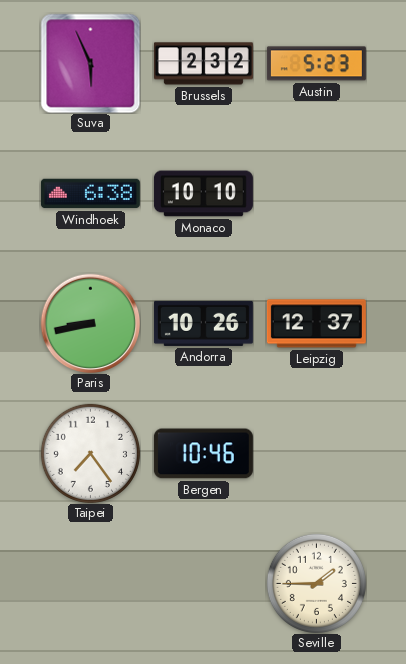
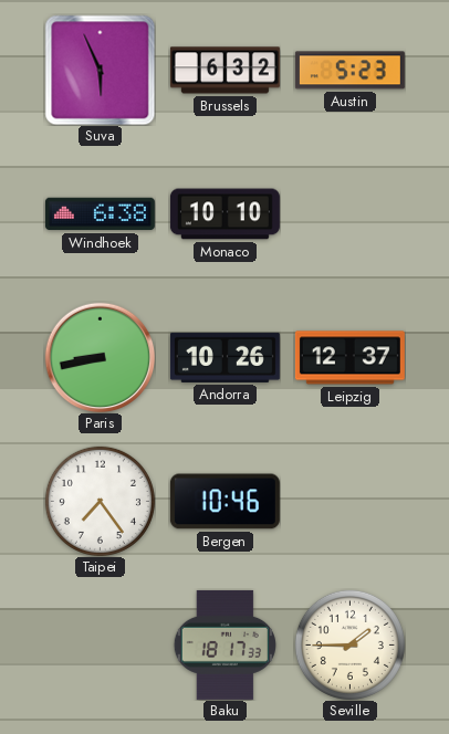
Brussels: 2:32 -> 6:32 (224, 71)
Baku: none -> 18:17 (224, 644)
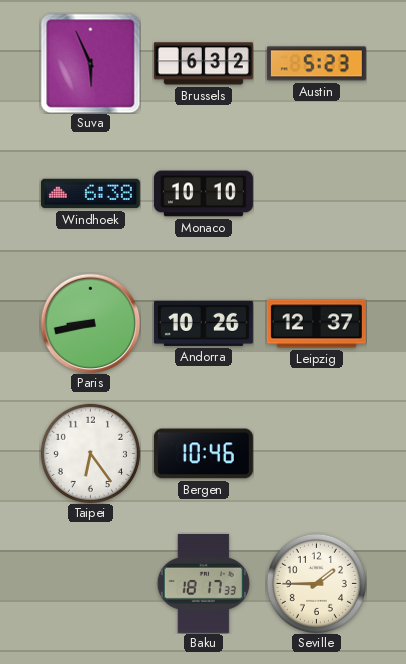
Taipei: 7:24 -> 6:24 (90, 453)
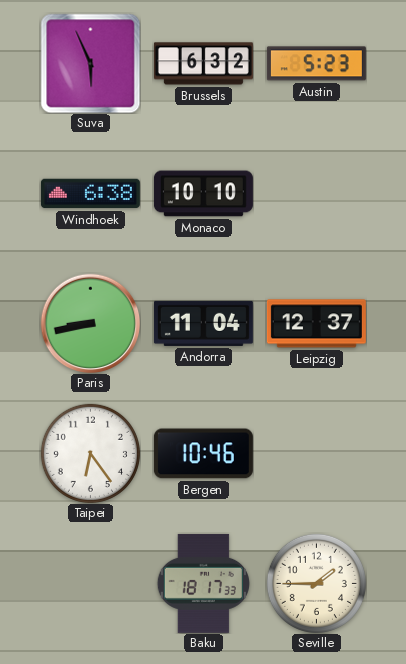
Andorra: 10:26 -> 11:04 (203, 323)
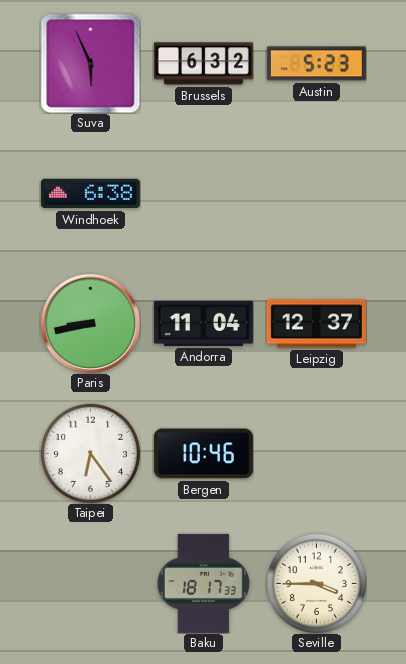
Monaco: 10:10 -> none (203, 194)
Seville: 1:45 -> 3:45 (316, 583)
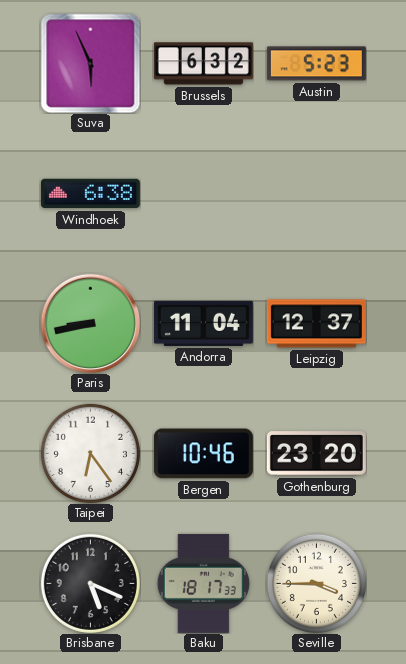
Gothenburg: none -> 23:20 (316, 454)
Brisbane: none -> 5:19 (90, 583)
